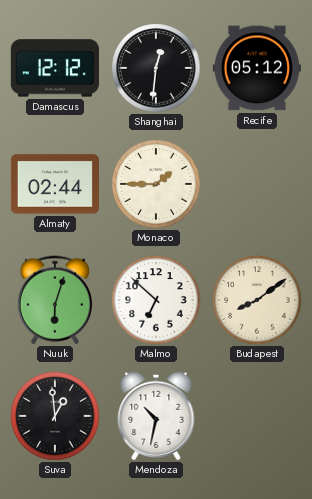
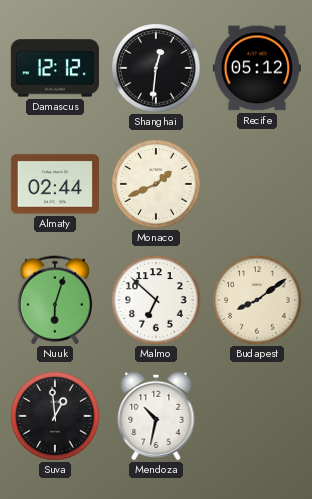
Monaco: 1:45 -> 1:41 (156, 184)
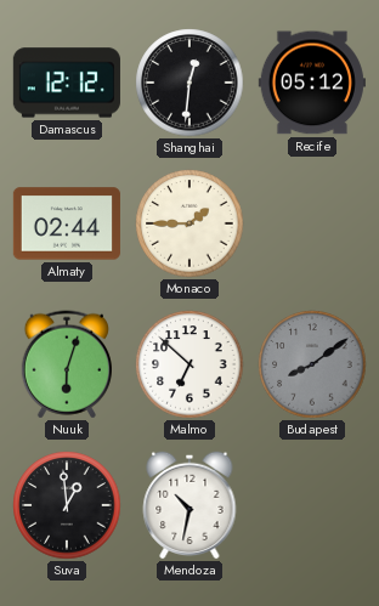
Monaco: 1:41 -> 1:45 (189, 223)
Budapest dial: cream -> grey (312, 364)
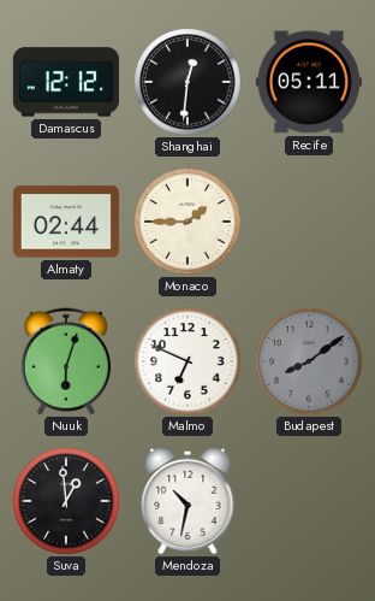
Recife: 05:12 -> 05:11 (309, 82)
Malmo: 6:52 -> 6:49 (187, 361)
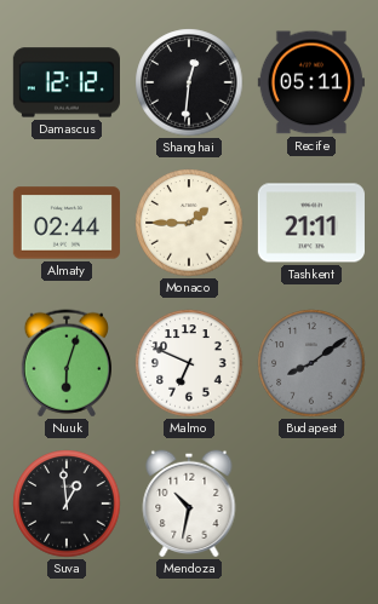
Tashkent: none -> 21:11 (311, 223)
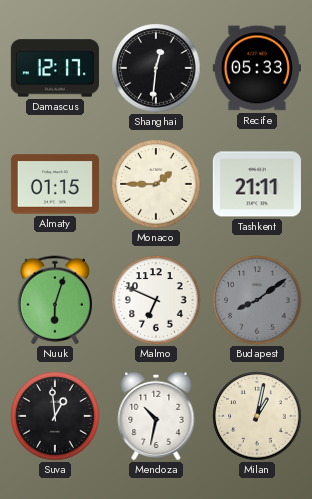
Damascus: 12:12 -> 12:17 (55, 68)
Recife: 05:11 -> 05:33 (257, 68)
Almaty: 02:44 -> 01:15 (55, 184)
Milan: none -> 1:02 (257, 416)
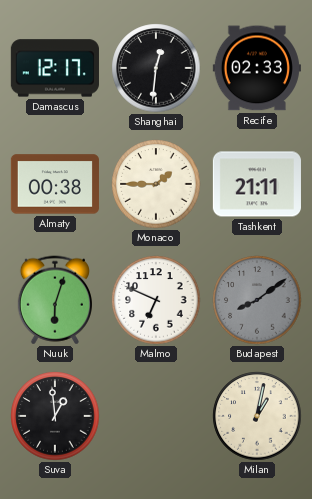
Recife: 05:33 -> 02:33 (257, 68)
Almaty: 01:15 -> 00:38 (55, 184)
Mendoza: 10:32 -> none (156, 416)
